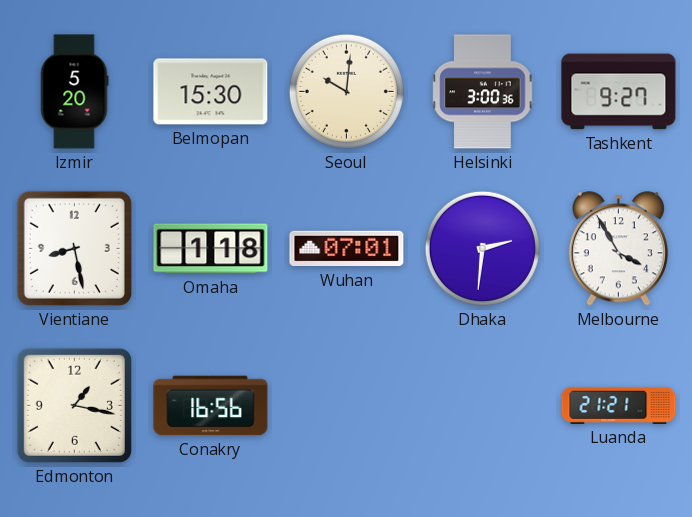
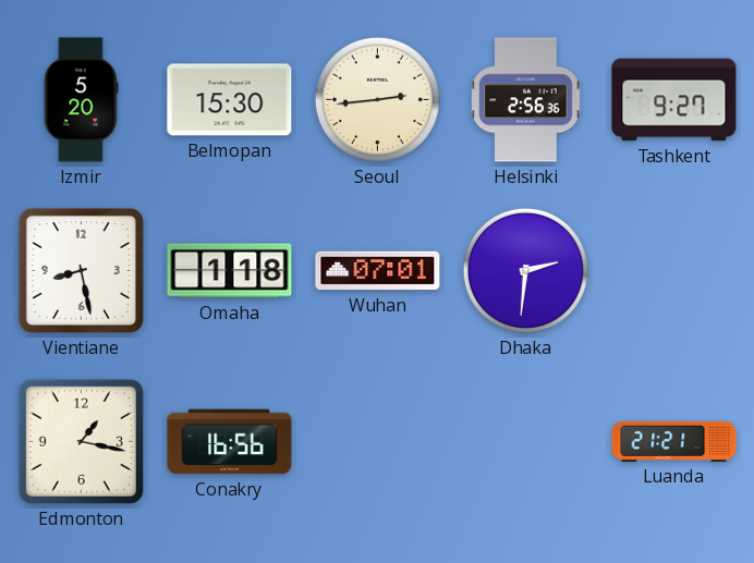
Seoul: 10:01 -> 2:44 (377, 99)
Helsinki: 3:00 -> 2:56 (526, 100)
Melbourne: 3:55 -> none (618, 249)
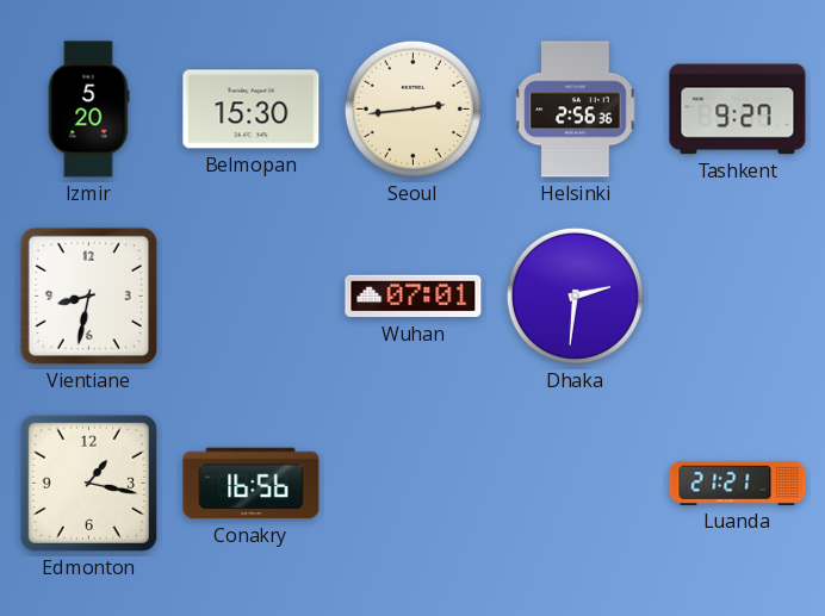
Vientiane: 8:28 -> 8:32 (88, 295)
Omaha: 1:18 -> none (230, 271)
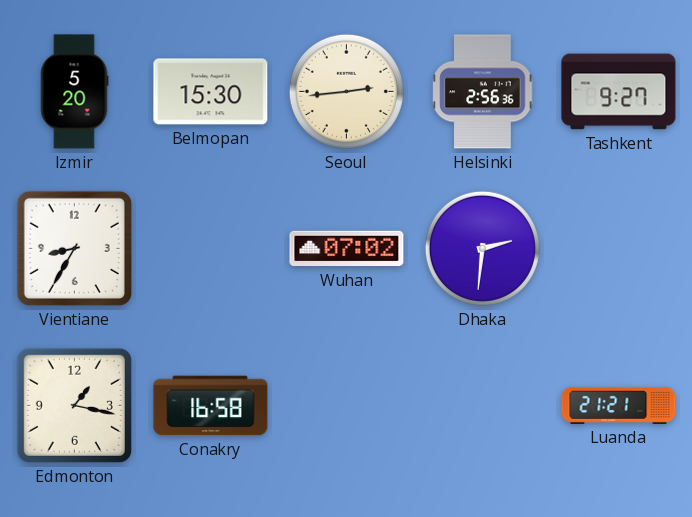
Vientiane: 8:32 -> 8:35 (74, 248)
Wuhan: 07:01 -> 07:02 (347, 249)
Conakry: 16:56 -> 16:58 (211, 406)
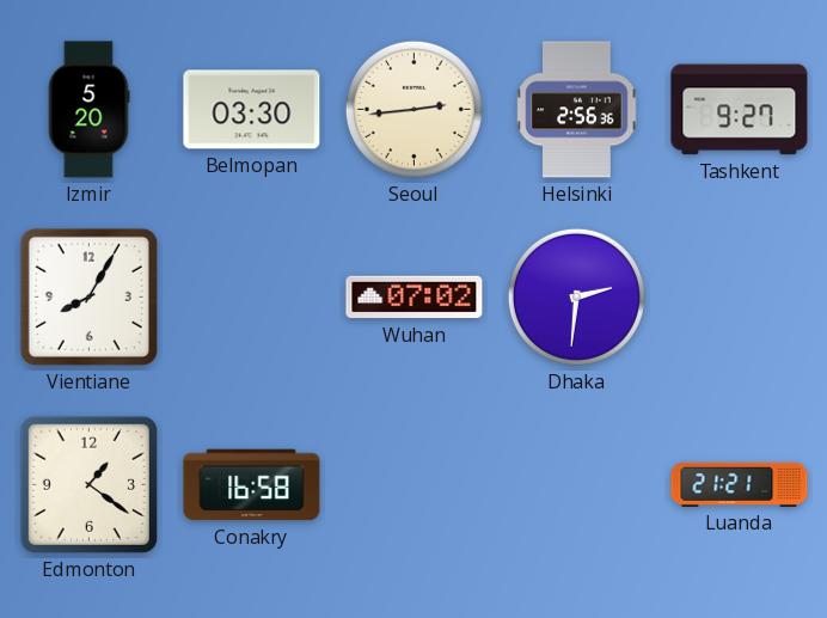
Belmopan: 15:30 -> 03:30 (252, 110)
Vientiane: 8:35 -> 8:05 (88, 296)
Edmonton: 1:17 -> 1:21 (88, 484)
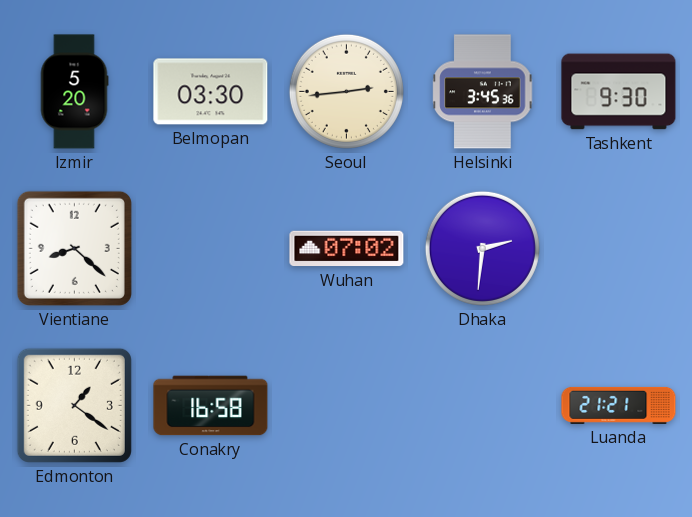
Helsinki: 2:56 -> 3:45 (483, 92)
Tashkent: 9:27 -> 9:30 (619, 92)
Vientiane: 8:05 -> 8:22 (74, 248)
